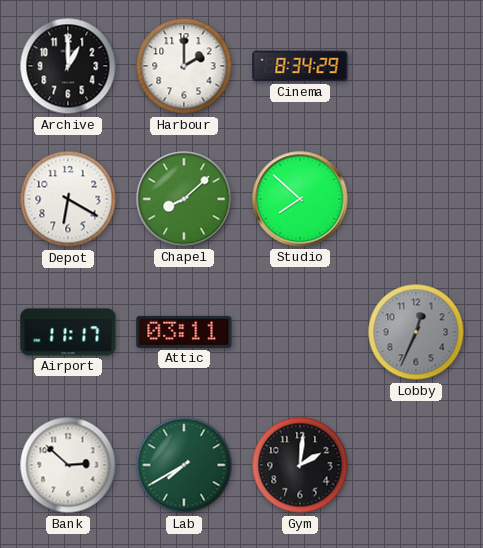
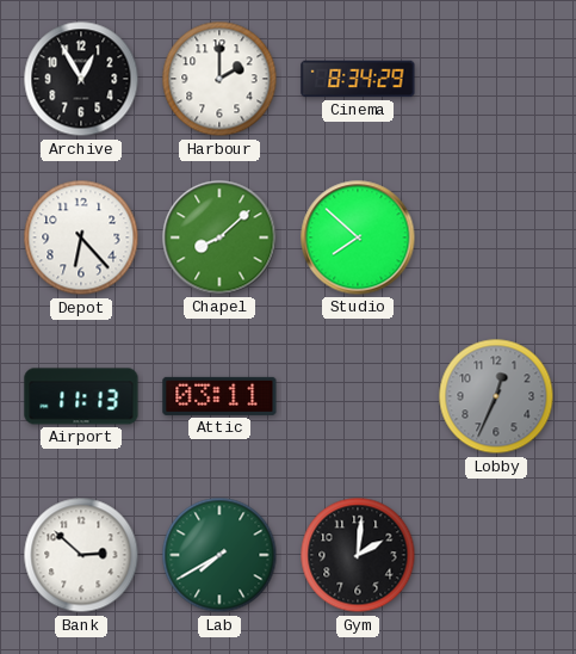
Archive: 1:00 -> 12:55 (81, 79)
Depot: 6:20 -> 6:23 (81, 237)
Airport: 11:17 -> 11:13 (81, 396)
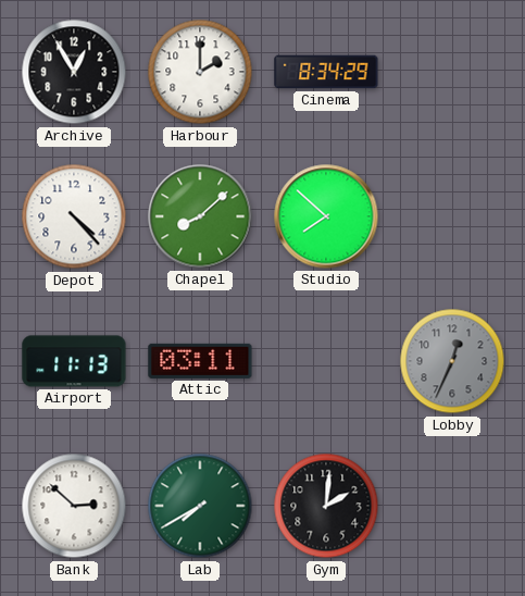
Depot: 6:23 -> 4:23 (74, 216)
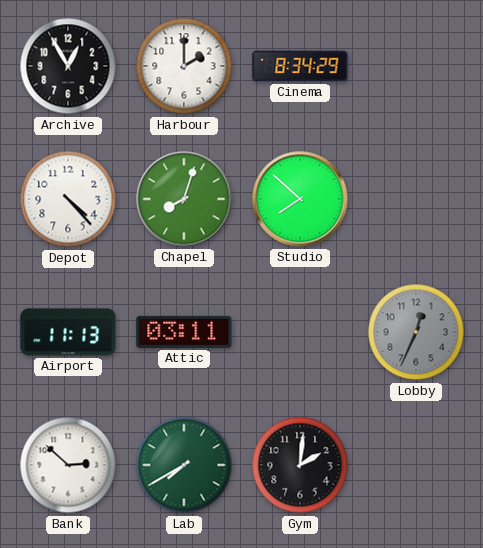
Chapel: 8:08 -> 8:03 (184, 199)
